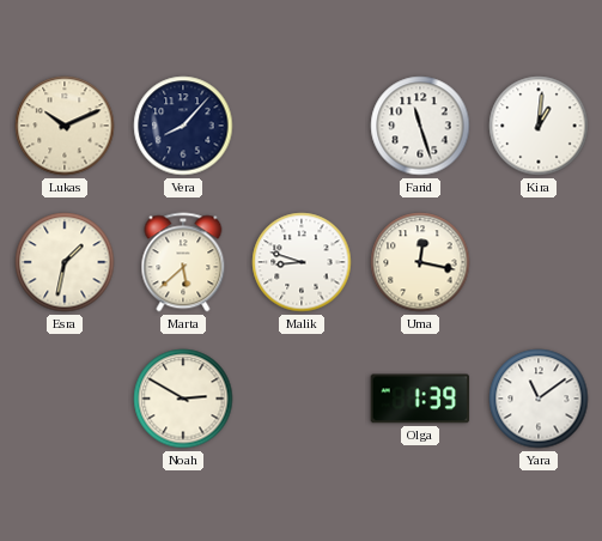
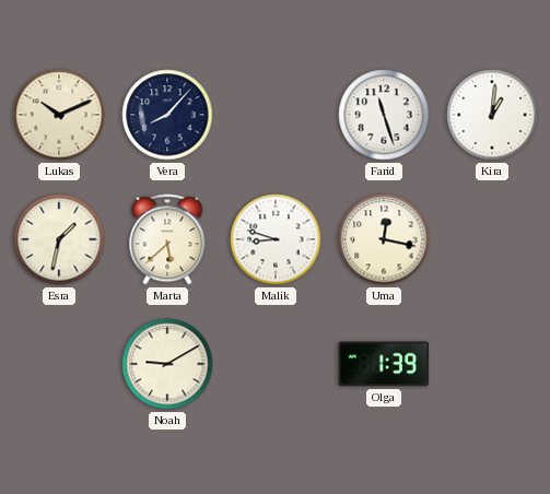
Noah: 2:50 -> 9:10 (167, 364)
Yara: 11:09 -> none (539, 399)
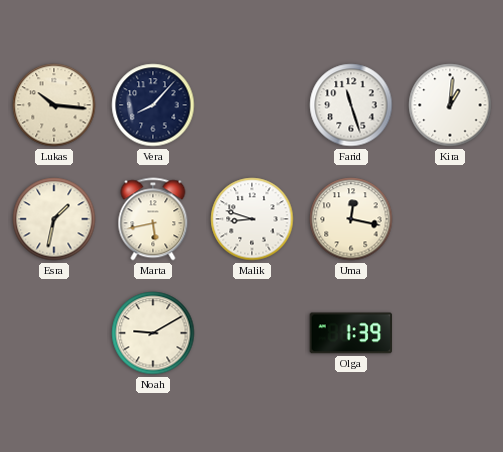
Lukas: 10:11 -> 10:16 (54, 105)
Marta: 5:38 -> 5:43 (153, 219)
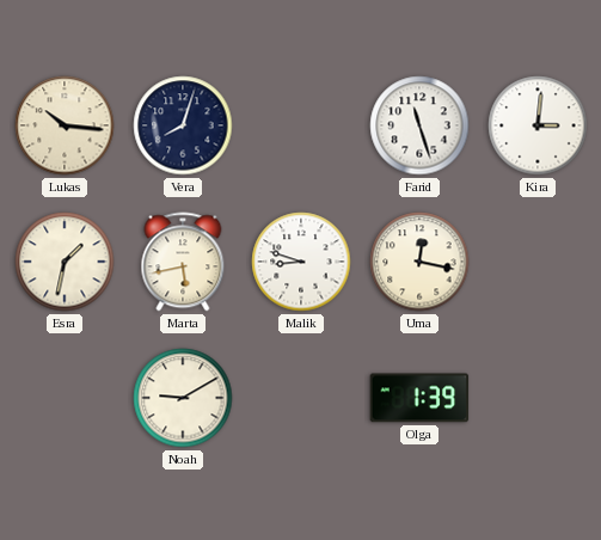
Vera: 8:07 -> 8:03 (183, 125)
Kira: 1:01 -> 3:01 (538, 125)
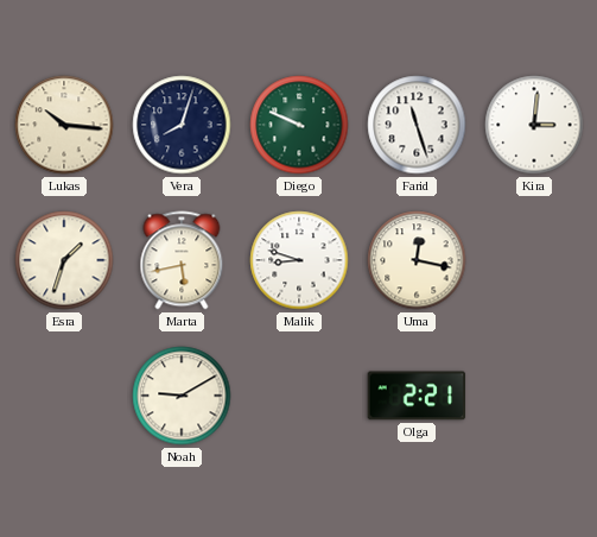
Diego: none -> 9:49 (299, 125)
Esra: 1:32 -> 1:33 (64, 260)
Olga: 1:39 -> 2:21 (417, 396)
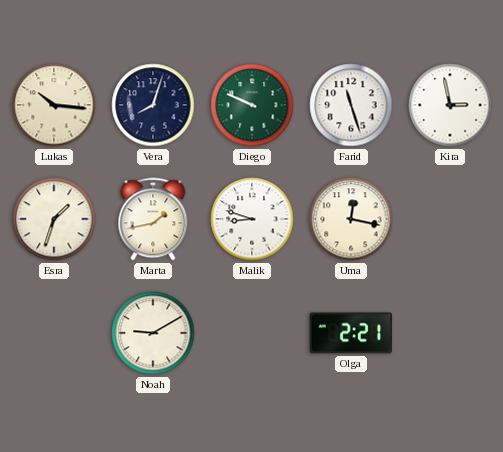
Kira: 3:01 -> 2:58 (450, 105)
Marta: 5:43 -> 1:43 (153, 219)
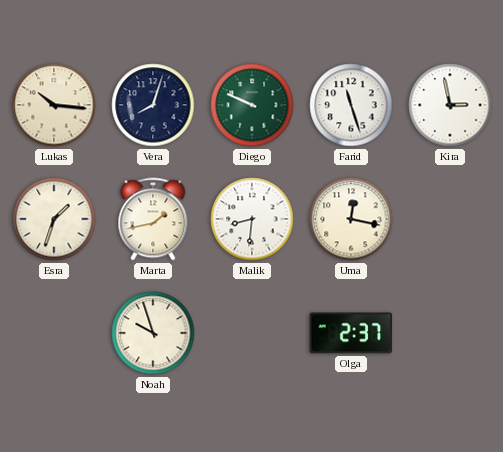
Malik: 8:48 -> 8:31 (252, 219)
Noah: 9:10 -> 9:57 (153, 333)
Olga: 2:21 -> 2:37 (351, 333)
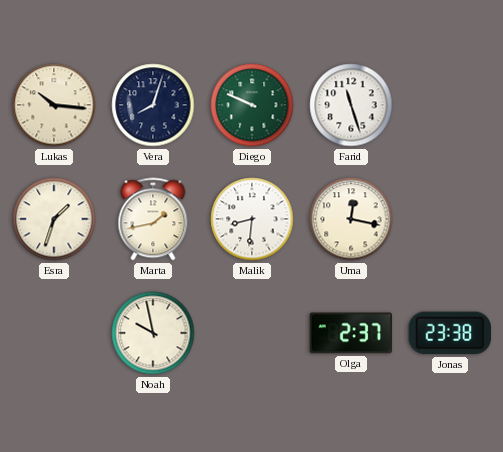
Kira: 2:58 -> none (450, 105)
Noah: 9:57 -> 9:58 (153, 333)
Jonas: none -> 23:38 (450, 333)
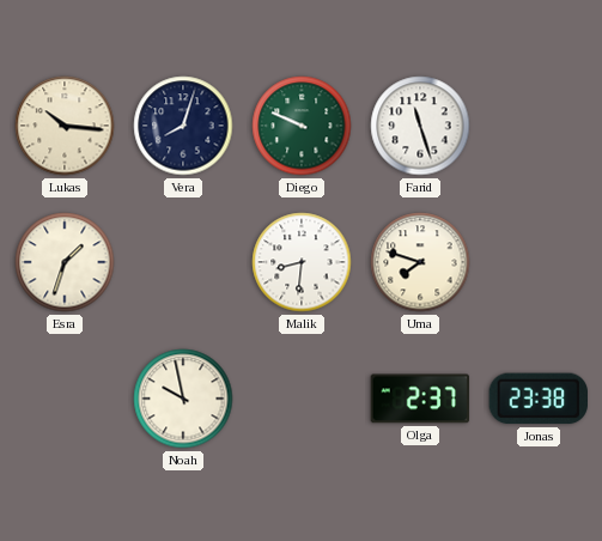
Marta: 1:43 -> none (153, 219)
Uma: 12:17 -> 7:48 (420, 262)
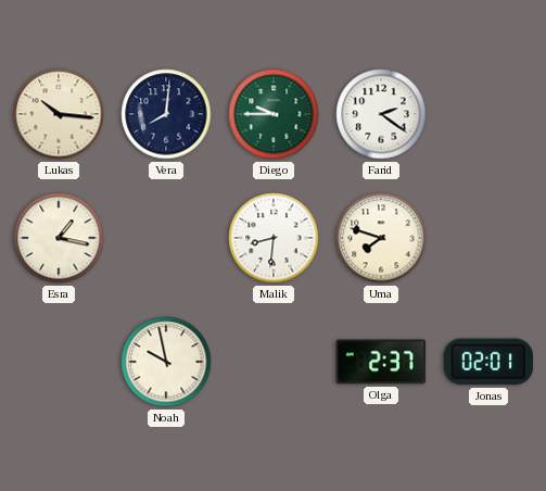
Vera: 8:03 -> 8:01 (166, 114)
Diego: 9:49 -> 9:45 (274, 114)
Farid: 11:27 -> 2:21 (381, 114)
Esra: 1:33 -> 1:17 (59, 238)
Jonas: 23:38 -> 02:01 (488, 362)
